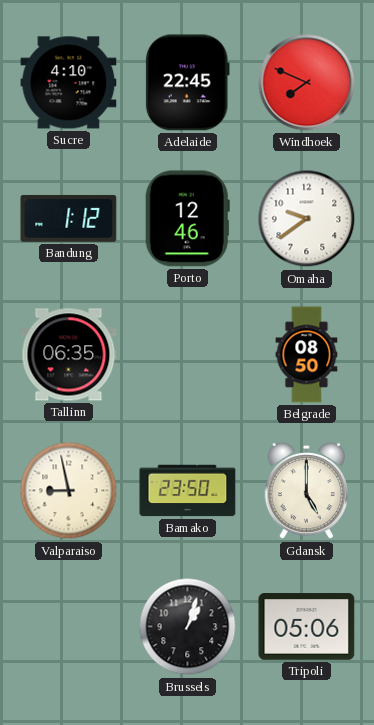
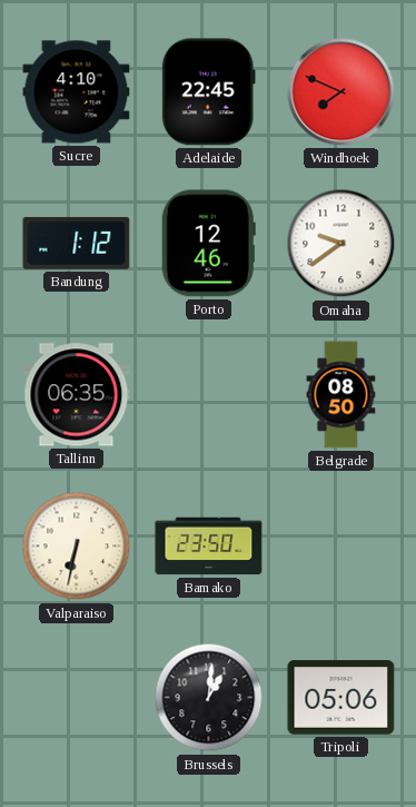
Valparaiso: 8:58 -> 6:32 (77, 547)
Gdansk: 5:00 -> none (307, 491)
Brussels: 1:03 -> 1:01 (209, 698)
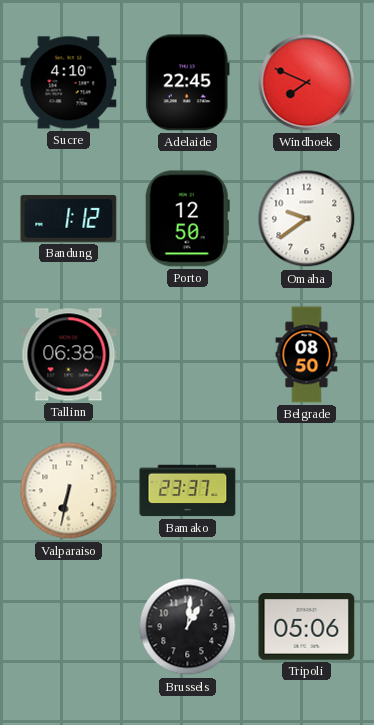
Porto: 12:46 -> 12:50 (187, 219)
Tallinn: 06:35 -> 06:38 (69, 355)
Bamako: 23:50 -> 23:37 (188, 491)
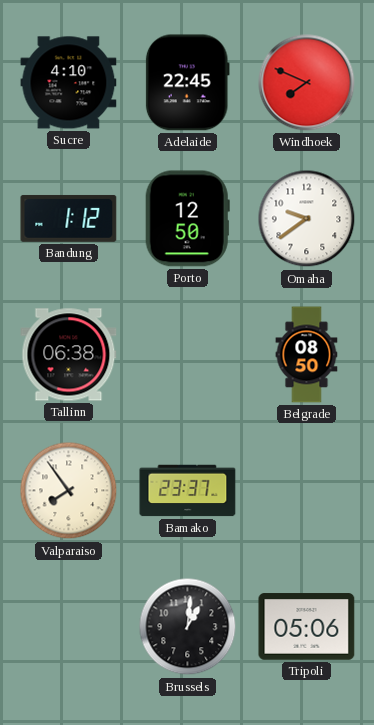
Valparaiso: 6:32 -> 7:54 (69, 491)
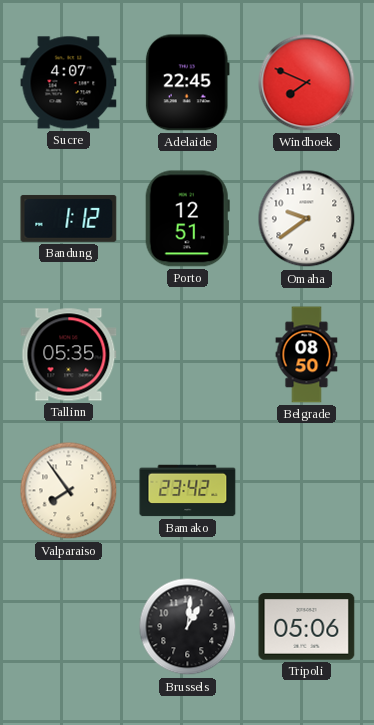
Sucre: 4:10 -> 4:07 (69, 83)
Porto: 12:50 -> 12:51 (187, 219)
Tallinn: 06:38 -> 05:35 (69, 355)
Bamako: 23:37 -> 23:42 (188, 491)
